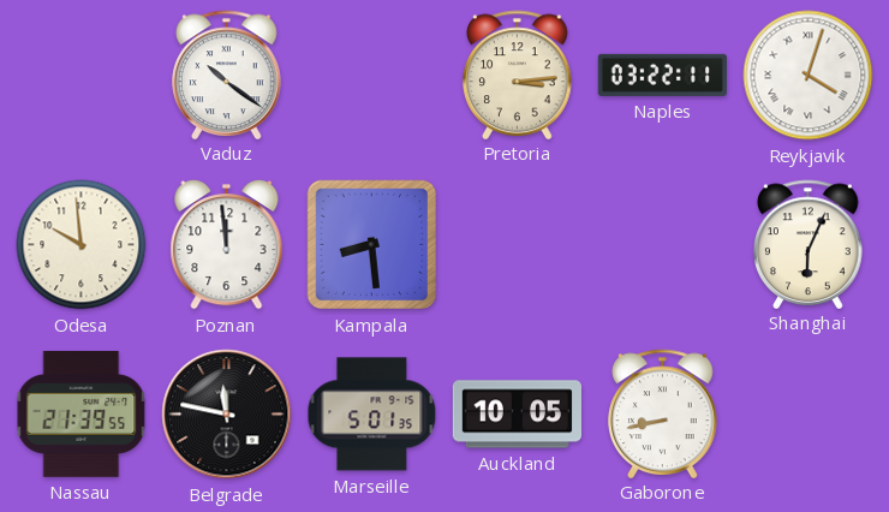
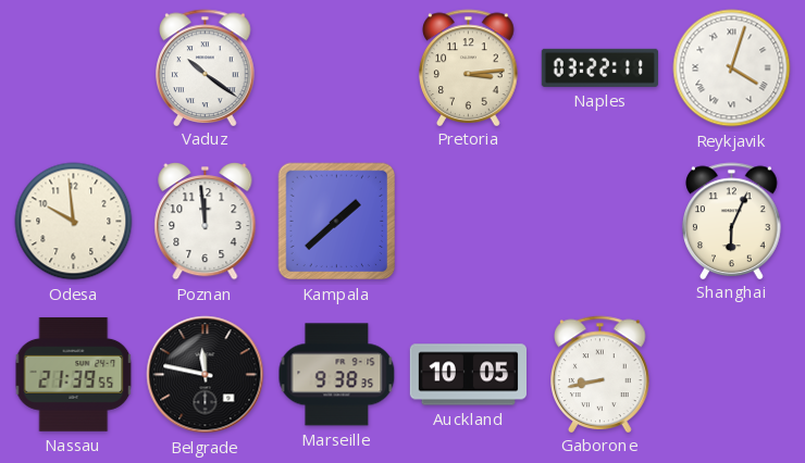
Kampala: 8:29 -> 1:38 (337, 222)
Marseille: 5:01 -> 9:38 (337, 375)
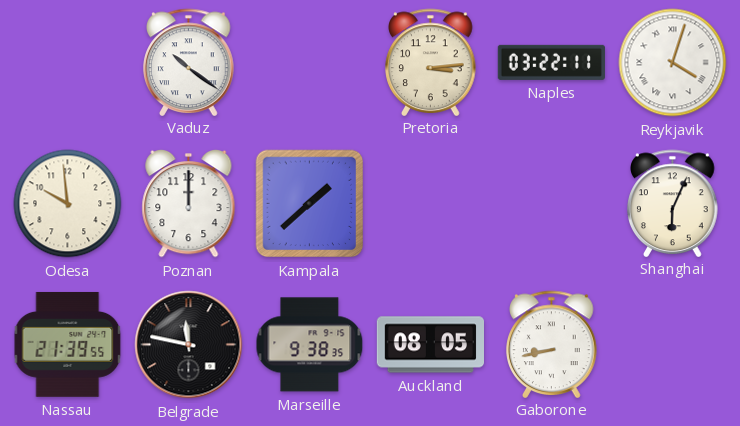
Poznan: 11:59 -> 12:00 (189, 203)
Auckland: 10:05 -> 08:05 (430, 345)
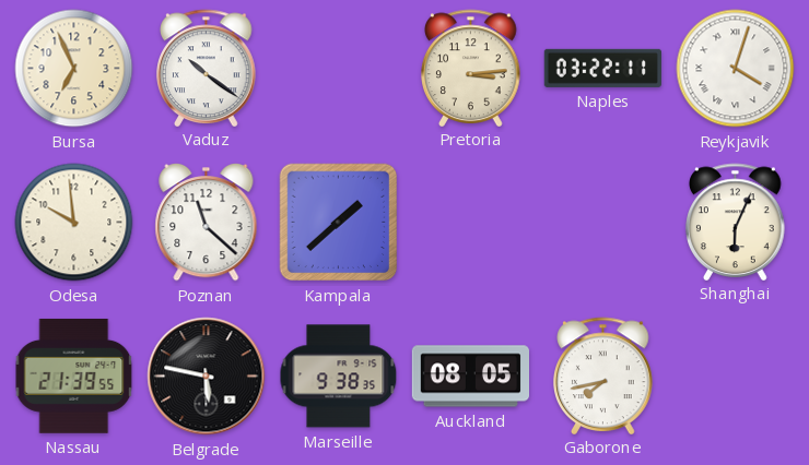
Bursa: none -> 6:56 (74, 69)
Poznan: 12:00 -> 11:22 (207, 222)
Belgrade: 11:47 -> 5:47 (207, 377)
Gaborone: 8:43 -> 7:43 (603, 375)
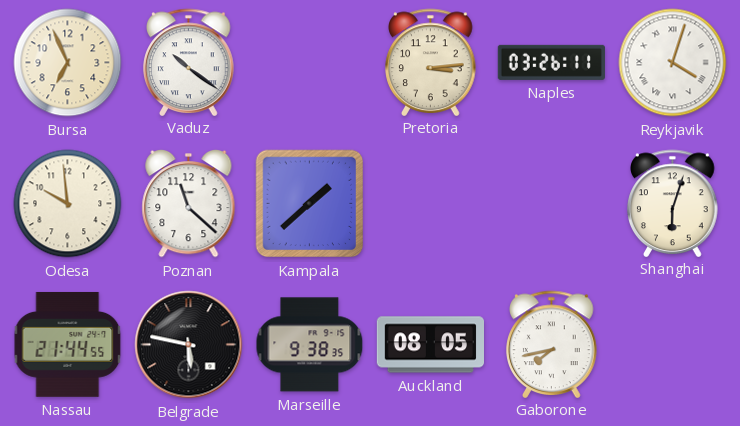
Naples: 03:22 -> 03:26 (551, 62)
Shanghai: 6:04 -> 6:03 (673, 203)
Nassau: 21:39 -> 21:44 (68, 344)
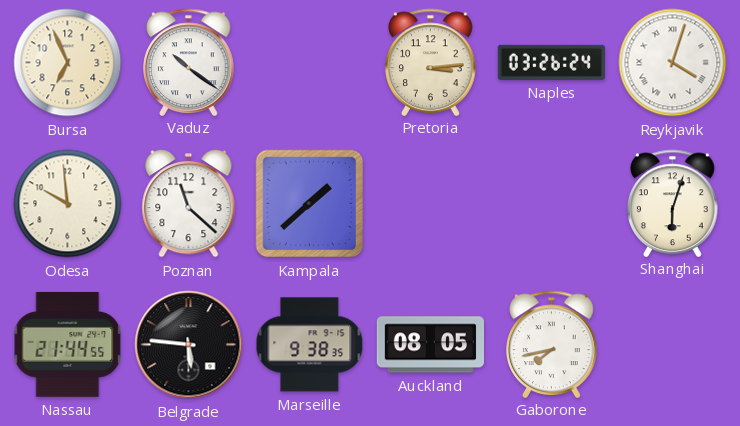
Naples: 03:26:11 -> 03:26:24 (551, 62)
Belgrade: 5:47 -> 5:46 (189, 345)
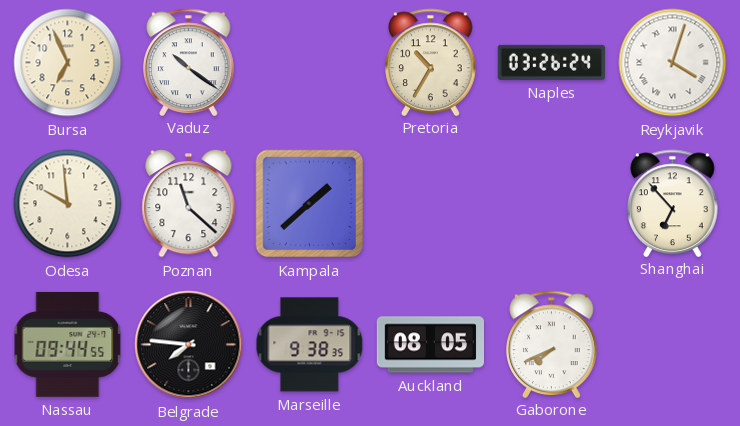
Pretoria: 3:14 -> 10:35 (431, 62)
Shanghai: 6:03 -> 6:53 (673, 203)
Nassau: 21:44 -> 09:44 (68, 344)
Belgrade: 5:46 -> 7:46 (189, 345)
Gaborone: 7:43 -> 7:41 (552, 344)
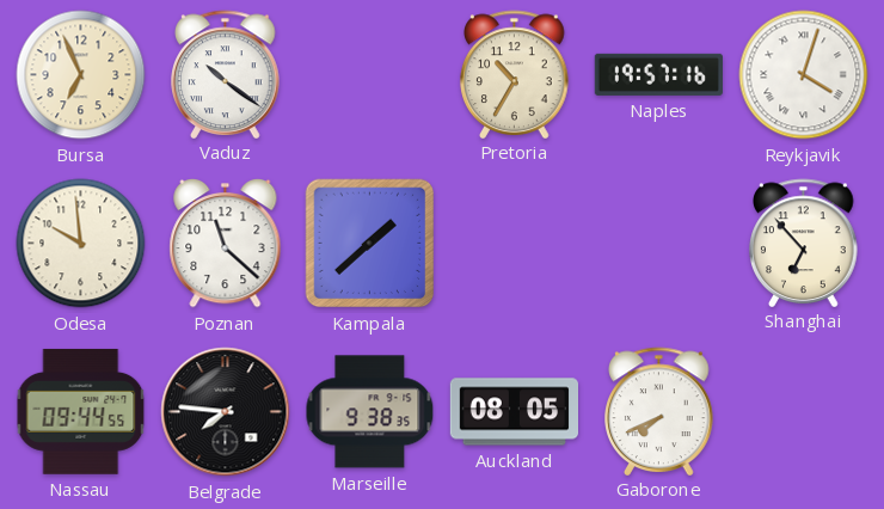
Naples: 03:26 -> 19:57 (658, 74)
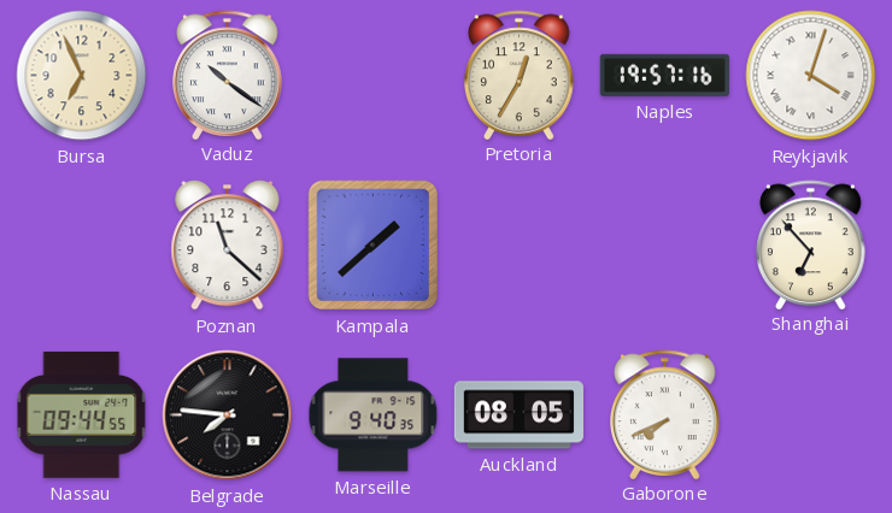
Pretoria: 10:35 -> 12:35 (520, 75)
Odesa: 9:59 -> none (81, 244)
Marseille: 9:38 -> 9:40 (374, 415)
